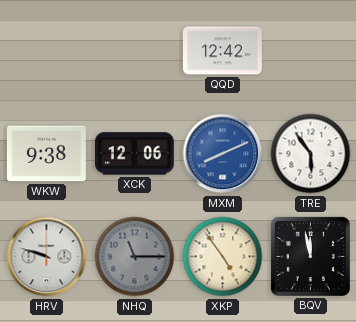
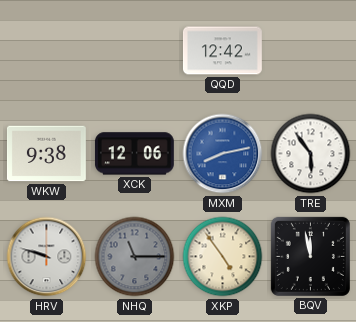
MXM: 8:11 -> 8:13 (223, 154)
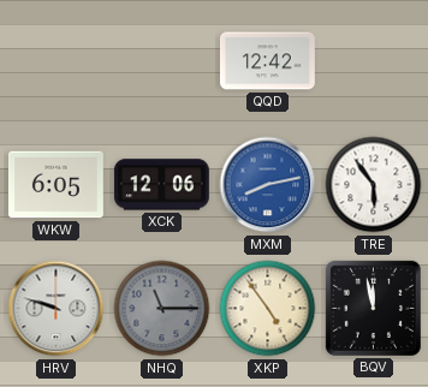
WKW: 9:38 -> 6:05 (55, 185)
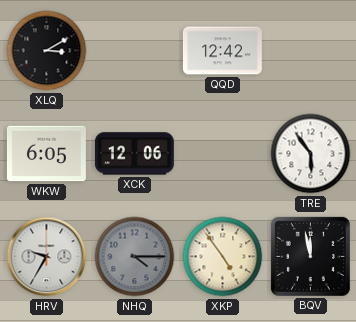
XLQ: none -> 3:10 (47, 51)
MXM: 8:13 -> none (268, 185)
HRV: 9:48 -> 9:35 (47, 257)
NHQ: 11:15 -> 4:15 (135, 257)
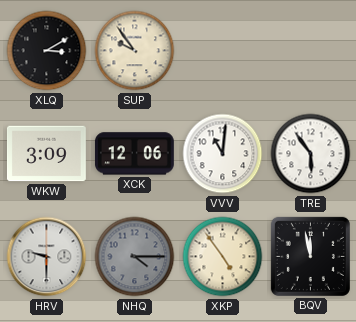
SUP: none -> 9:54 (135, 51)
QQD: 12:42 -> none (222, 51)
WKW: 6:05 -> 3:09 (46, 154)
VVV: none -> 11:01 (223, 154)
HRV: 9:35 -> 9:30 (47, 257)
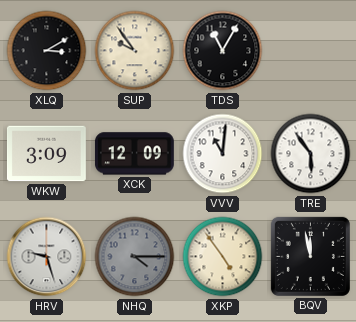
TDS: none -> 11:05 (223, 51)
XCK: 12:06 -> 12:09 (134, 154)
HRV: 9:30 -> 9:27 (47, 257)
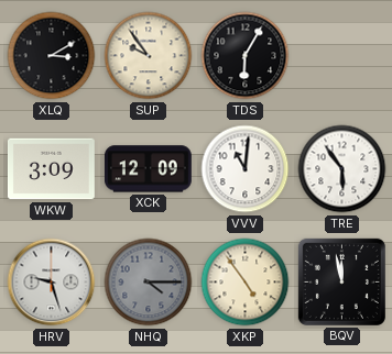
TDS: 11:05 -> 6:05 (246, 56)
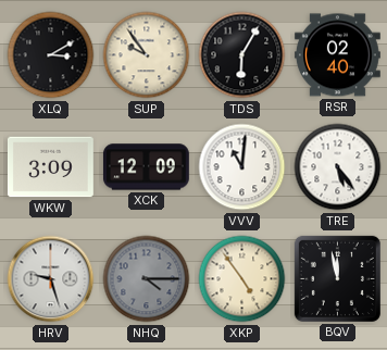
RSR: none -> 02:40 (337, 55)
TRE: 5:54 -> 5:24 (338, 167)
